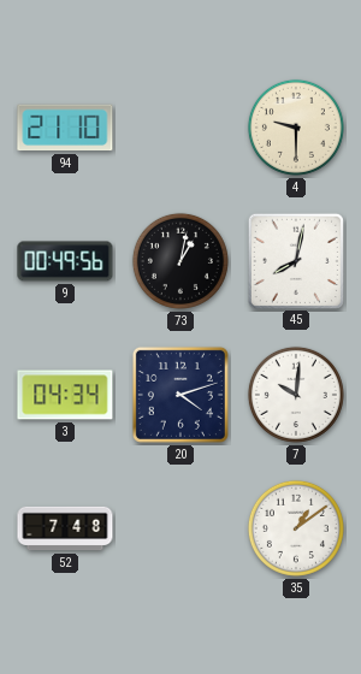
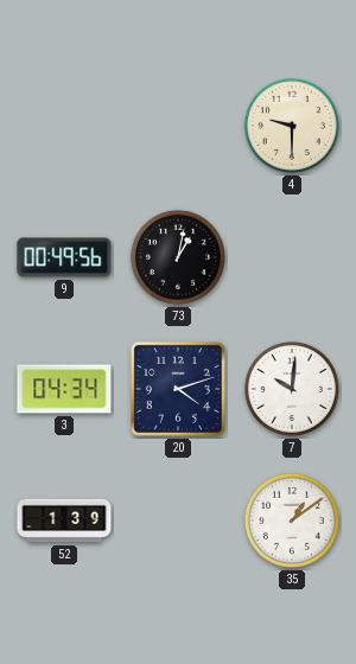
94: 21:10 -> none (65, 128)
45: 8:02 -> none (295, 260)
52: 7:48 -> 1:39 (64, 521)
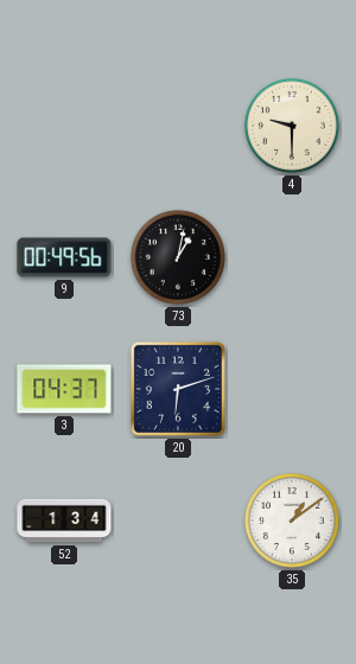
3: 04:34 -> 04:37 (64, 389)
20: 4:12 -> 6:12 (178, 389)
7: 10:01 -> none (292, 389)
52: 1:39 -> 1:34 (64, 521)
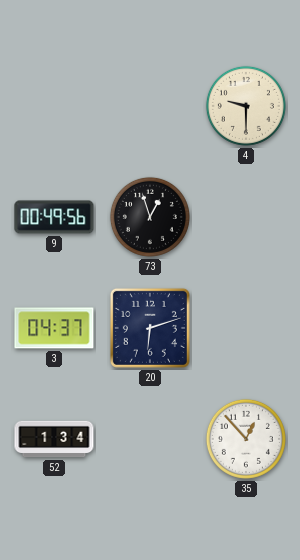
73: 1:02 -> 12:57 (150, 217)
35: 1:09 -> 12:53 (246, 439)
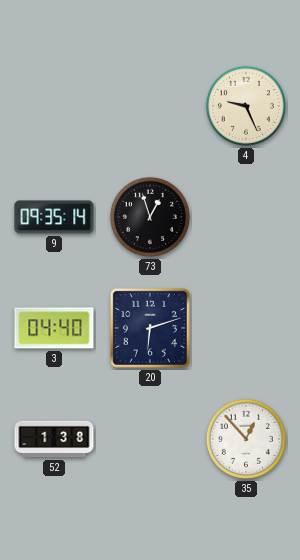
4: 9:30 -> 9:26 (246, 106)
9: 00:49 -> 09:35 (54, 217)
3: 04:37 -> 04:40 (54, 328)
52: 1:34 -> 1:38 (54, 439)
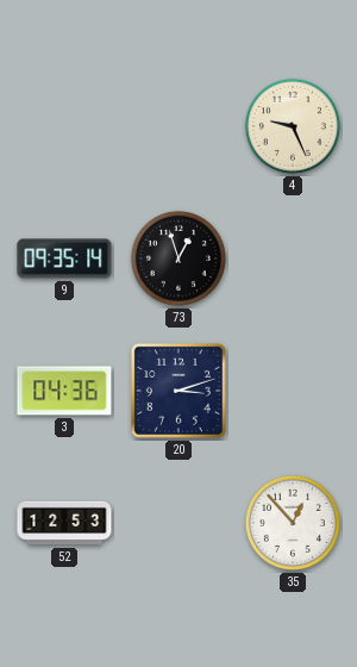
3: 04:40 -> 04:36 (64, 391)
20: 6:12 -> 3:12 (178, 391)
52: 1:38 -> 12:53 (64, 523)
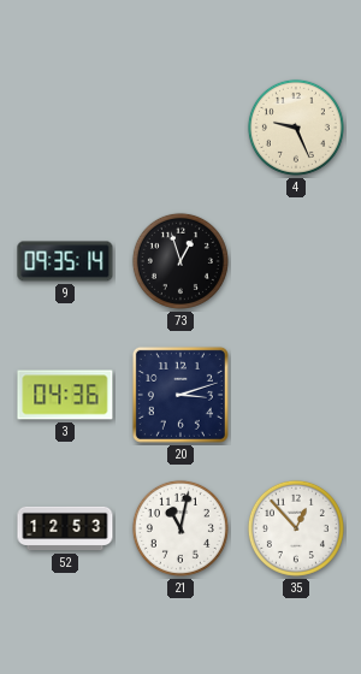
21: none -> 11:02 (180, 528)
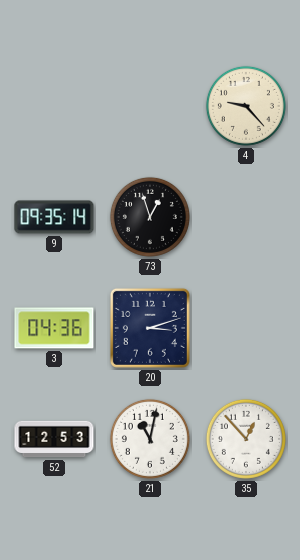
4: 9:26 -> 9:23 (246, 106)
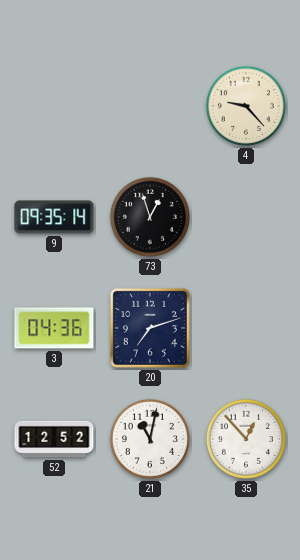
20: 3:12 -> 7:12 (150, 328)
52: 12:53 -> 12:52 (54, 439)
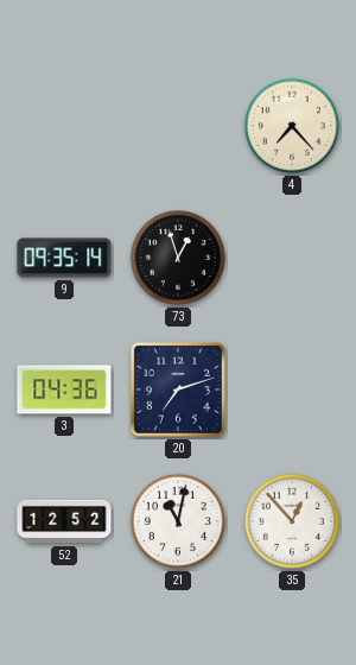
4: 9:23 -> 7:23 (292, 126)
